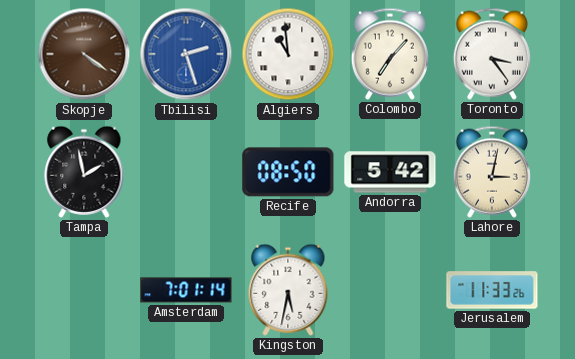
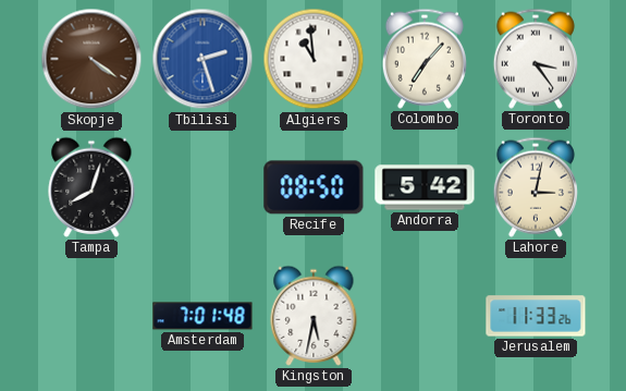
Tampa: 1:58 -> 8:03 (91, 187)
Amsterdam: 7:01:14 -> 7:01:48 (202, 316)
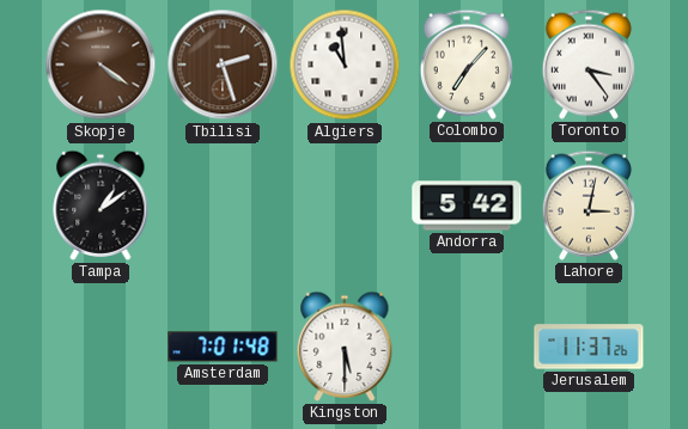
Tbilisi dial: blue -> brown (223, 65)
Tampa: 8:03 -> 1:09 (101, 206)
Recife: 08:50 -> none (314, 187)
Kingston: 5:32 -> 5:30 (345, 347)
Jerusalem: 11:33 -> 11:37 (589, 347)
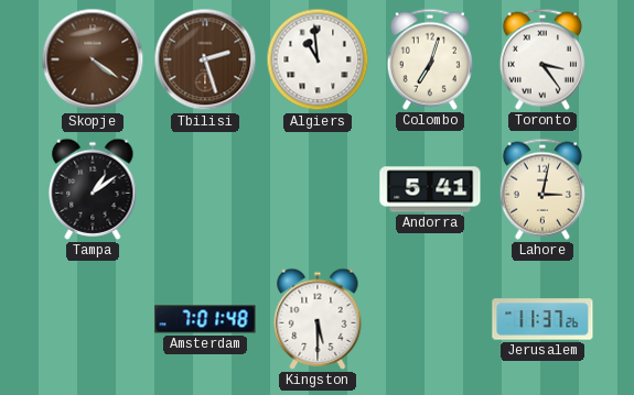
Colombo: 7:07 -> 7:03 (430, 59)
Andorra: 5:42 -> 5:41 (430, 189)
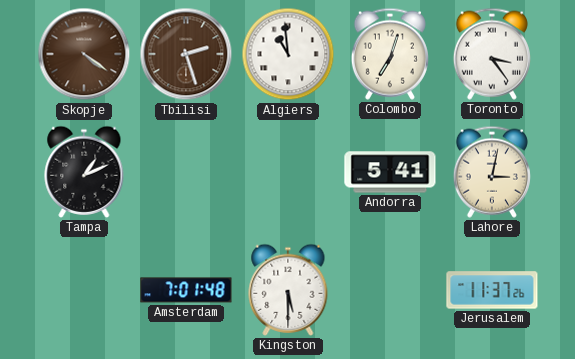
Tampa: 1:09 -> 1:11 (84, 172)
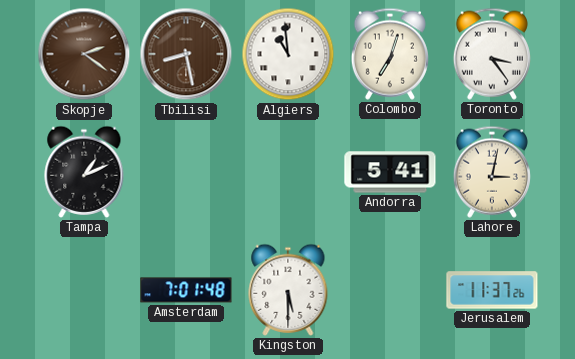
Skopje: 4:21 -> 2:21 (84, 54)
Tbilisi: 2:27 -> 8:28 (186, 54)
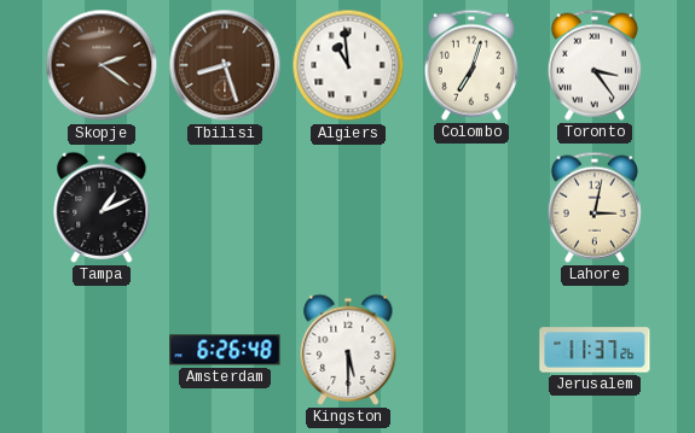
Tbilisi: 8:28 -> 8:27 (225, 65)
Andorra: 5:41 -> none (390, 172)
Amsterdam: 7:01 -> 6:26 (225, 350)
